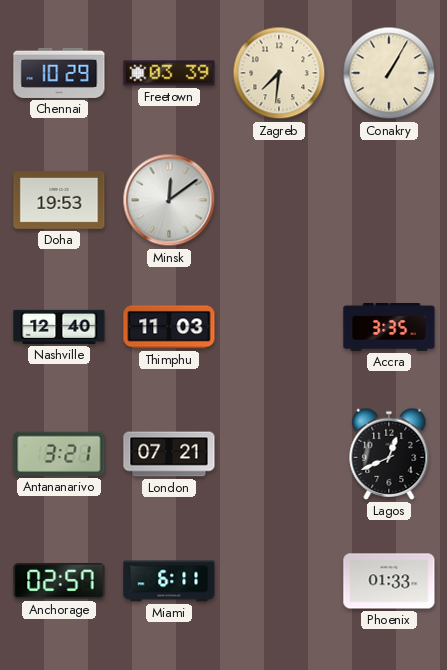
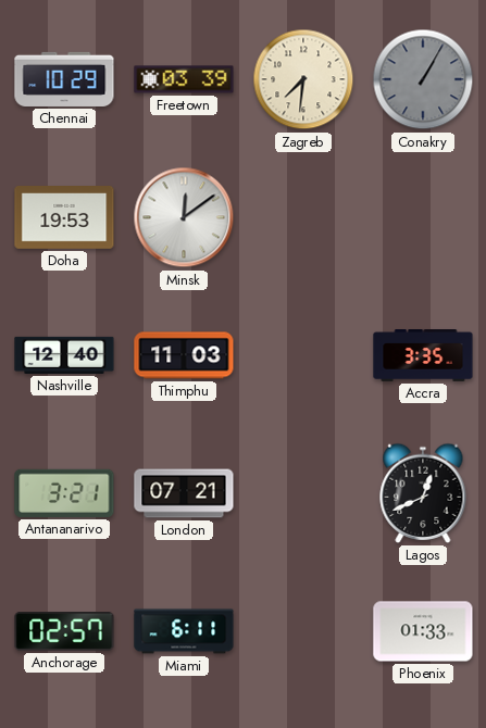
Conakry dial: cream -> grey (423, 79)
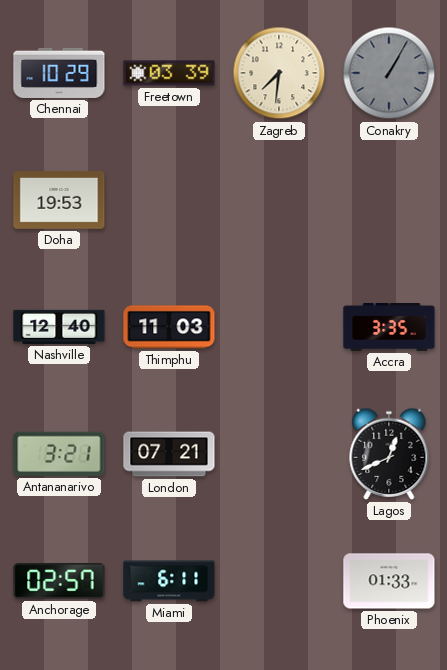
Minsk: 12:09 -> none (184, 217)
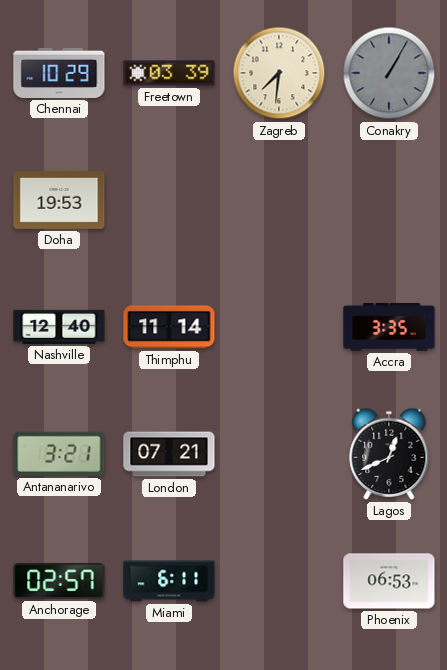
Thimphu: 11:03 -> 11:14 (169, 327)
Phoenix: 01:33 -> 06:53 (389, 581)
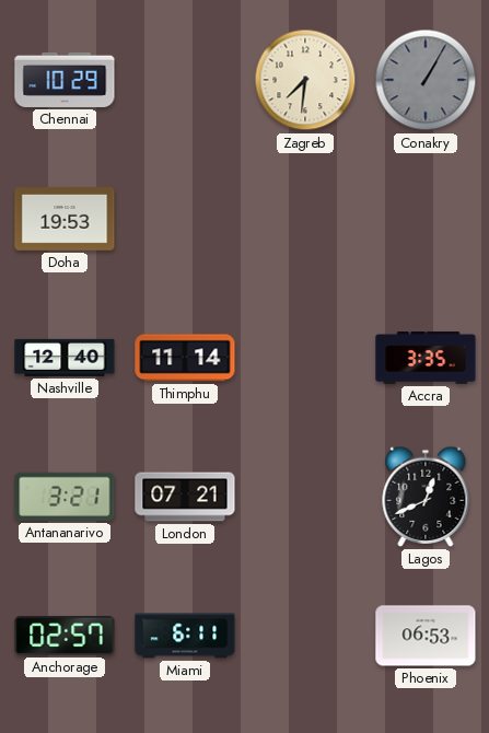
Freetown: 03:39 -> none (169, 73)
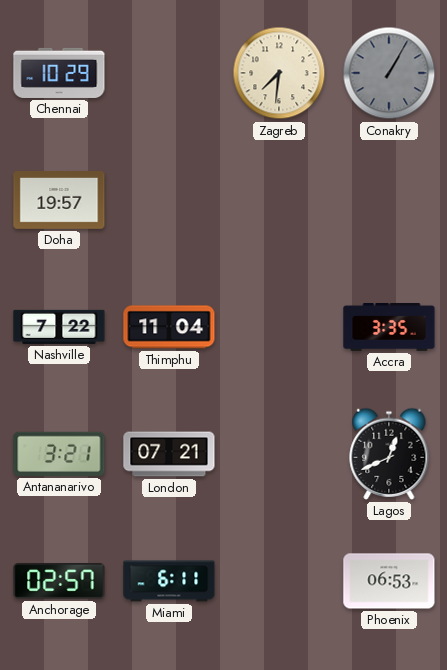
Doha: 19:53 -> 19:57 (59, 201)
Nashville: 12:40 -> 7:22 (59, 327)
Thimphu: 11:14 -> 11:04 (169, 327)
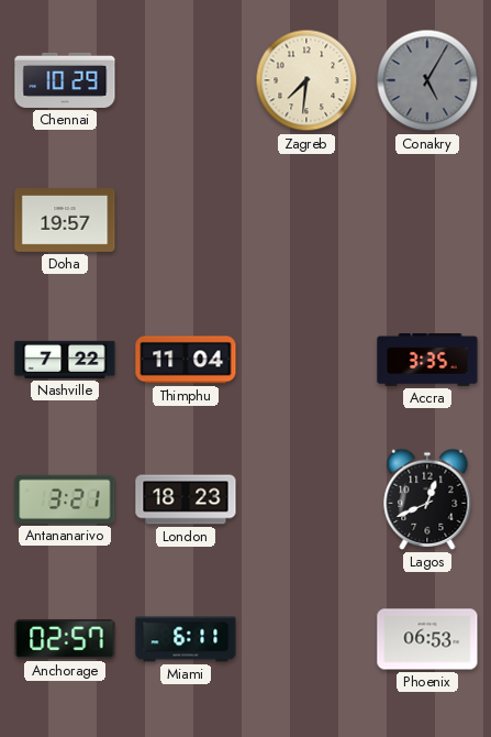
Conakry: 1:05 -> 5:05 (427, 80)
London: 07:21 -> 18:23 (186, 499)
